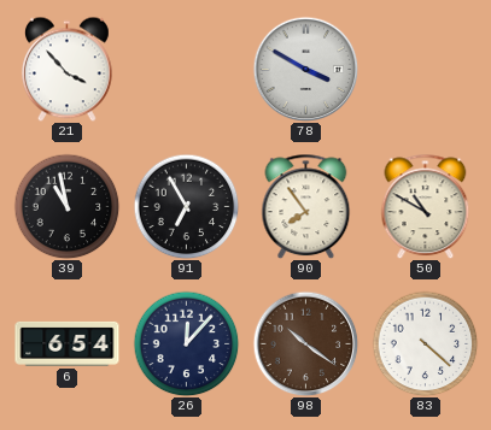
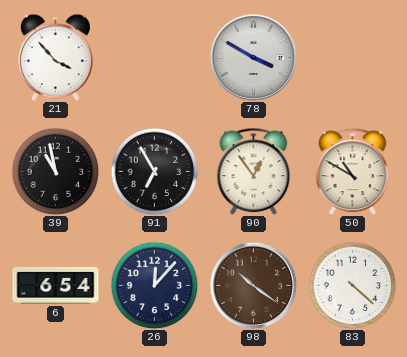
90: 7:54 -> 12:54 (254, 171)
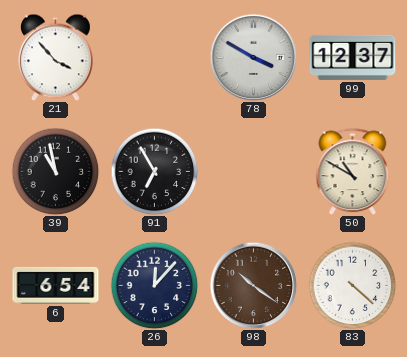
99: none -> 12:37 (353, 57)
90: 12:54 -> none (254, 171)
